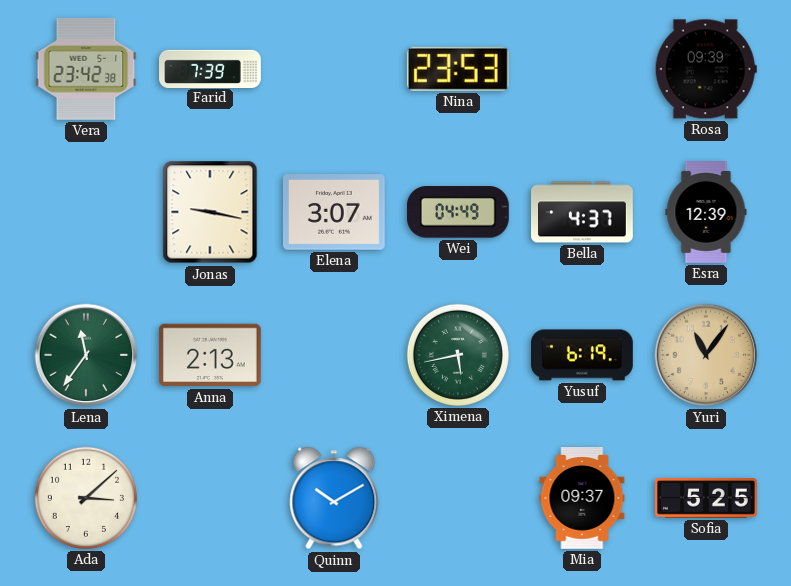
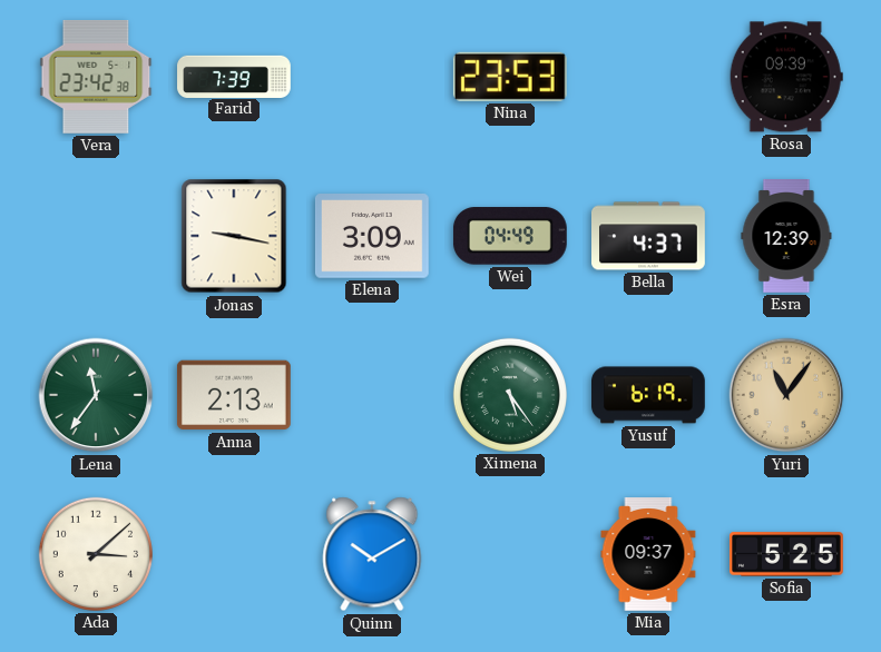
Elena: 3:07 -> 3:09 (372, 237)
Ximena: 5:43 -> 5:24 (510, 395)
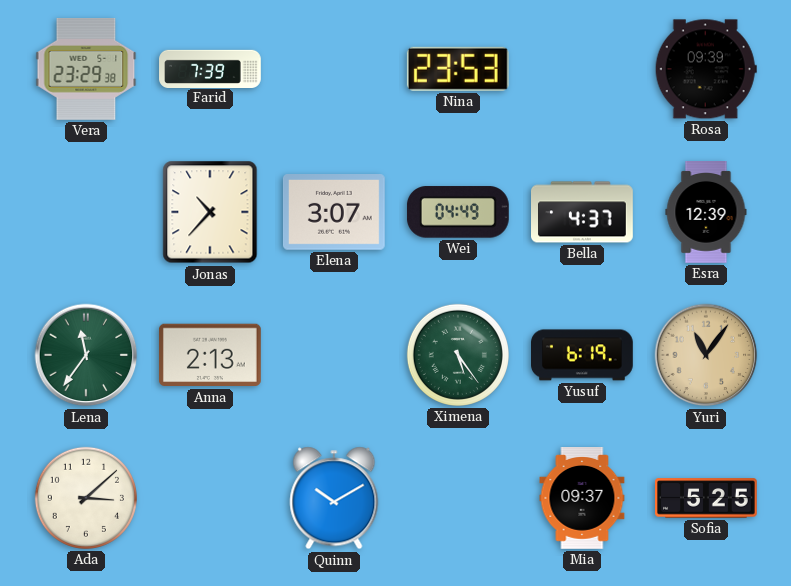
Vera: 23:42 -> 23:29 (86, 70)
Jonas: 9:17 -> 10:37 (210, 212)
Elena: 3:09 -> 3:07 (334, 213)
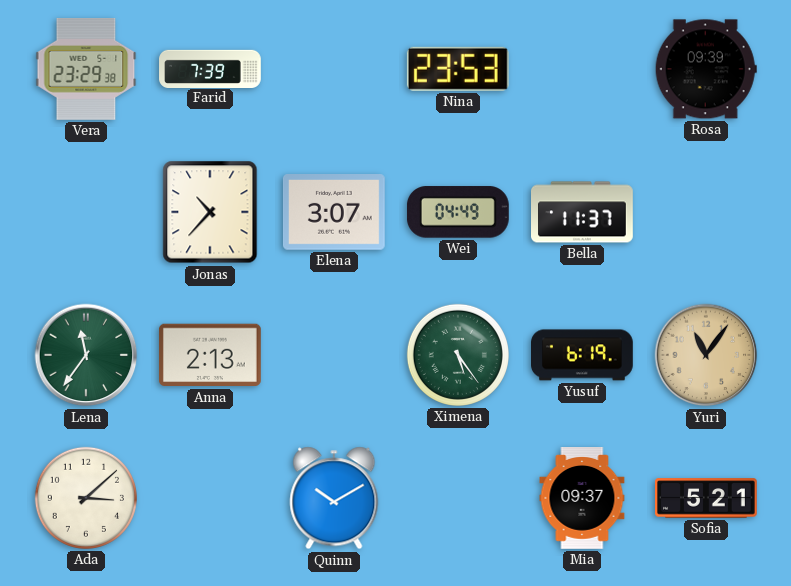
Bella: 4:37 -> 11:37 (583, 212)
Esra: 12:39 -> none (706, 213)
Sofia: 5:25 -> 5:21 (707, 498)
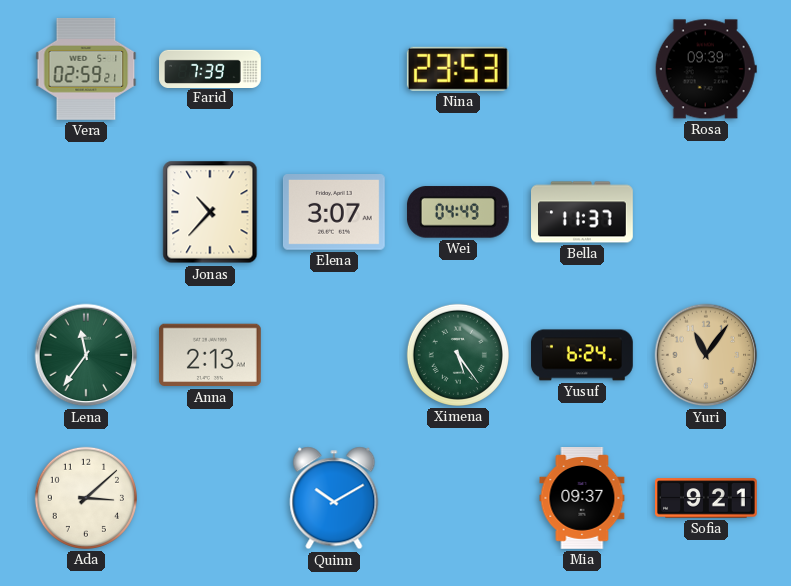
Vera: 23:29 -> 02:59 (86, 70)
Yusuf: 6:19 -> 6:24 (583, 355)
Sofia: 5:21 -> 9:21 (707, 498)
